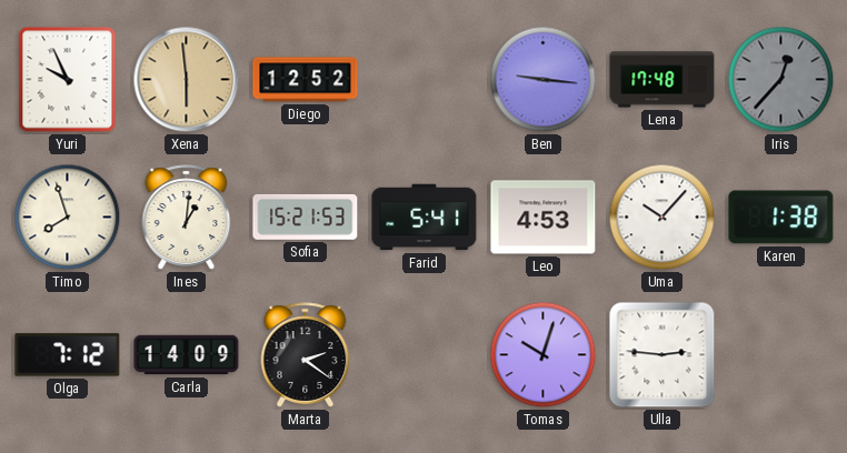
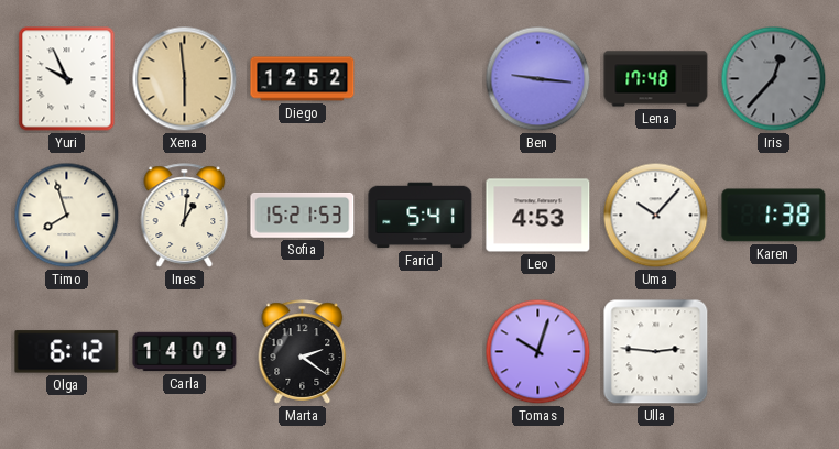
Olga: 7:12 -> 6:12 (67, 352)
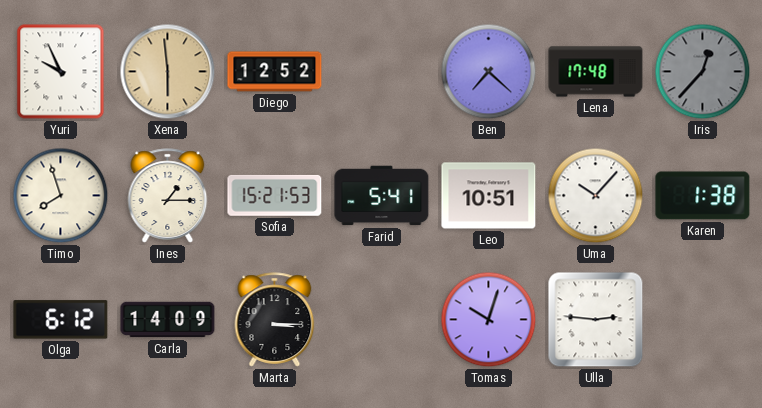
Ben: 9:16 -> 7:22 (489, 72)
Ines: 1:01 -> 1:15 (168, 196)
Leo: 4:53 -> 10:51 (489, 196)
Marta: 2:21 -> 3:15 (275, 320)
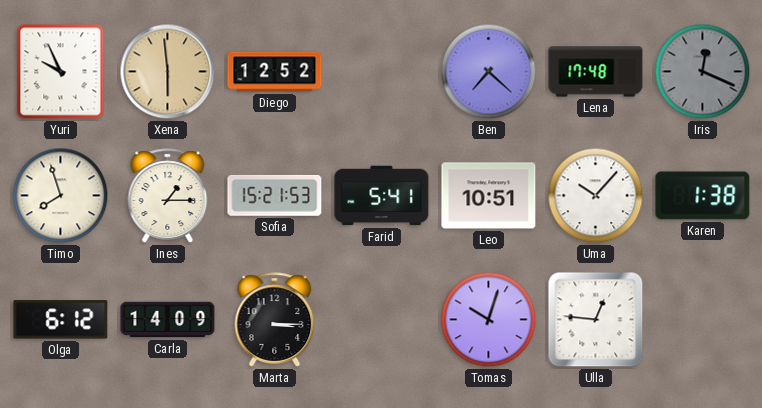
Iris: 12:37 -> 12:19 (703, 72)
Ulla: 2:46 -> 12:46 (596, 320)
